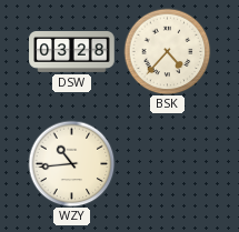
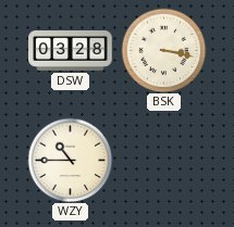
BSK: 4:37 -> 3:17 (163, 50)
WZY: 10:44 -> 10:45 (70, 160)
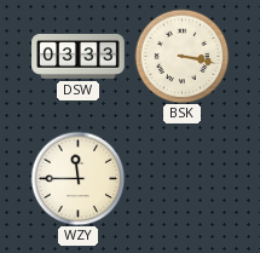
DSW: 03:28 -> 03:33 (79, 57)
WZY: 10:45 -> 11:45 (77, 178)
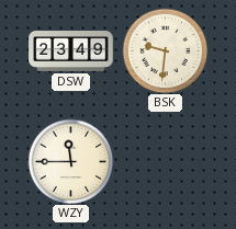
DSW: 03:33 -> 23:49 (71, 51)
BSK: 3:17 -> 9:31 (165, 50)
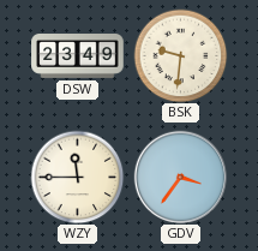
GDV: none -> 3:36 (180, 177)
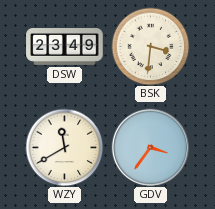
BSK: 9:31 -> 3:31 (150, 46)
WZY: 11:45 -> 11:40 (64, 147)
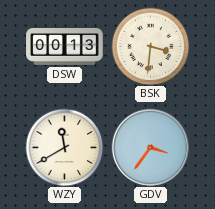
DSW: 23:49 -> 00:13 (65, 47)
